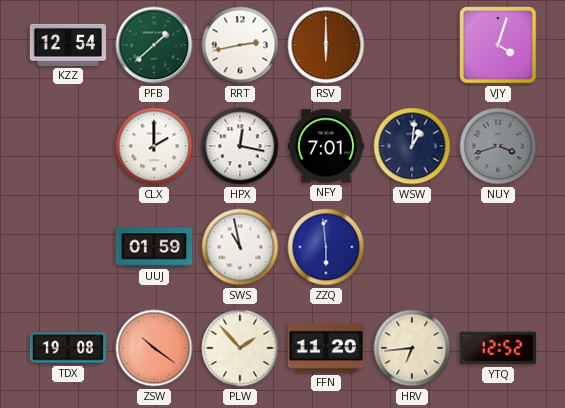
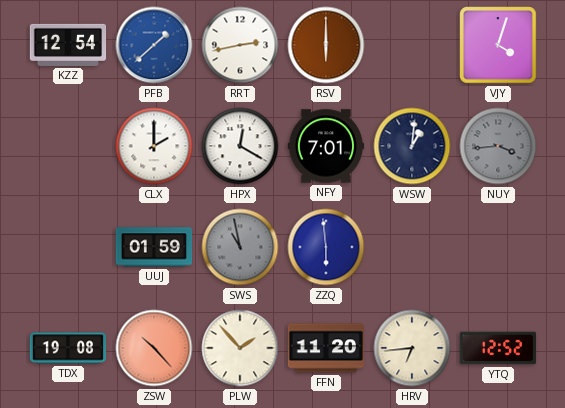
PFB dial: green -> blue (154, 45)
HPX: 12:17 -> 12:20 (240, 146)
NUY: 3:42 -> 3:44 (498, 146)
SWS dial: white -> grey (240, 247)
ZSW: 10:21 -> 10:23 (154, 348)
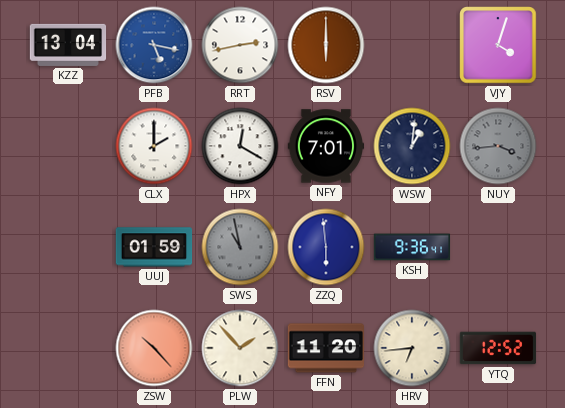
KZZ: 12:54 -> 13:04 (68, 45)
PFB: 1:38 -> 5:17 (154, 45)
KSH: none -> 9:36 (412, 247)
TDX: 19:08 -> none (68, 348)
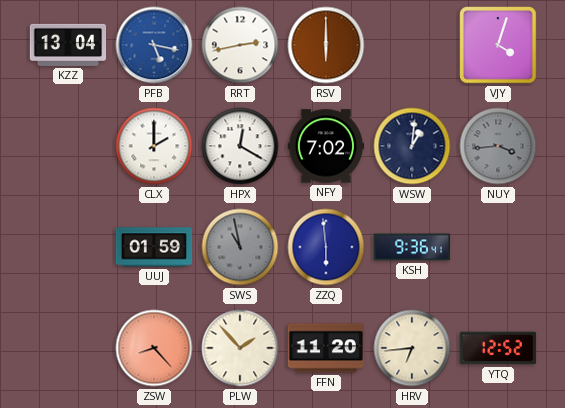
NFY: 7:01 -> 7:02 (326, 146)
ZSW: 10:23 -> 8:23 (154, 348)
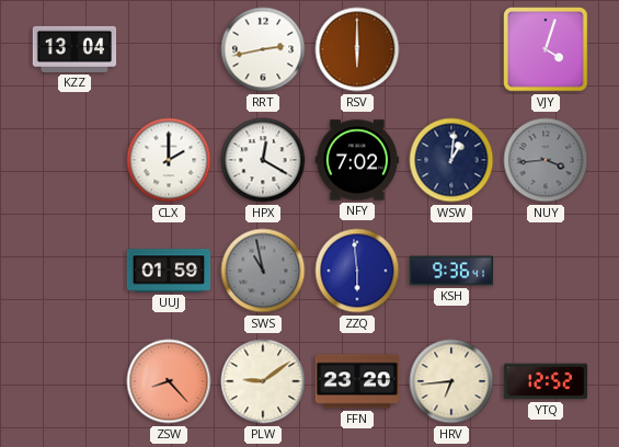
PFB: 5:17 -> none (154, 45)
PLW: 1:53 -> 9:09 (263, 381)
FFN: 11:20 -> 23:20 (357, 381)
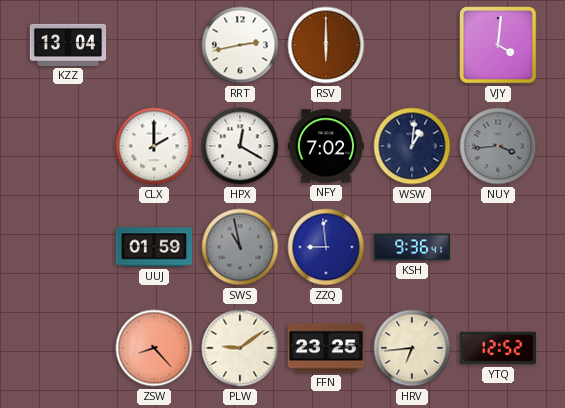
VJY: 4:03 -> 4:01 (498, 45)
ZZQ: 5:59 -> 8:59 (326, 247)
FFN: 23:20 -> 23:25 (326, 348)
